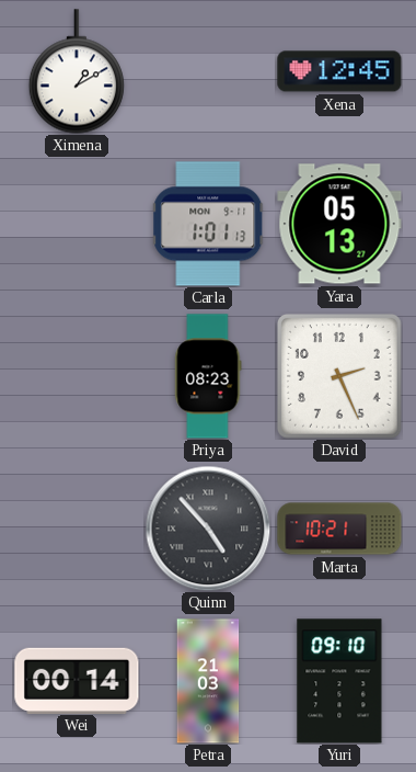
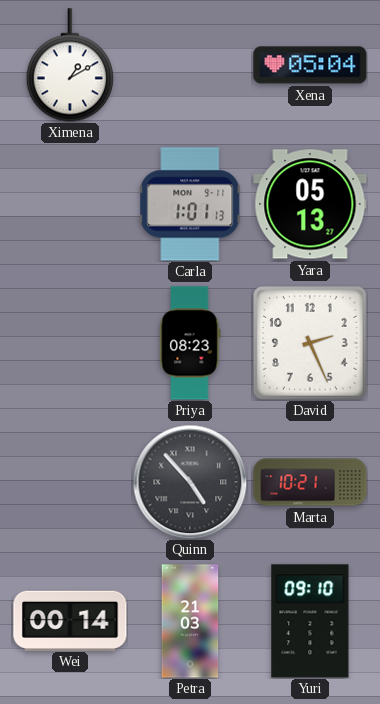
Xena: 12:45 -> 05:04 (310, 65)
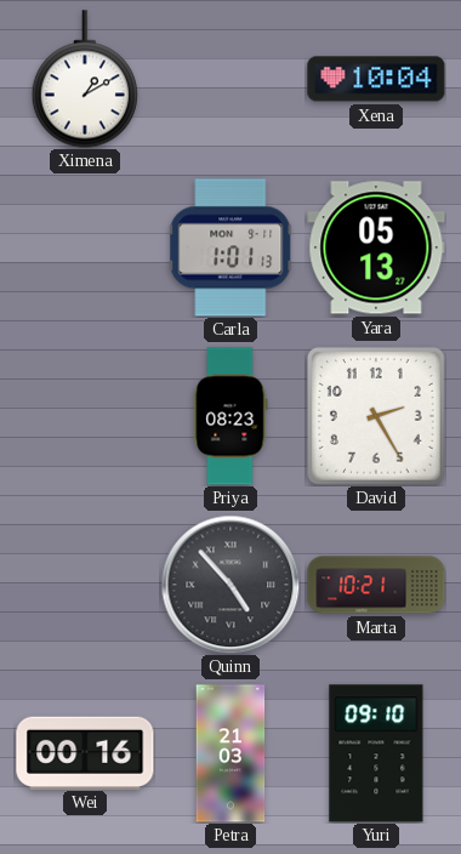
Xena: 05:04 -> 10:04 (376, 79)
David: 2:26 -> 2:25 (377, 416)
Wei: 00:14 -> 00:16 (85, 752)
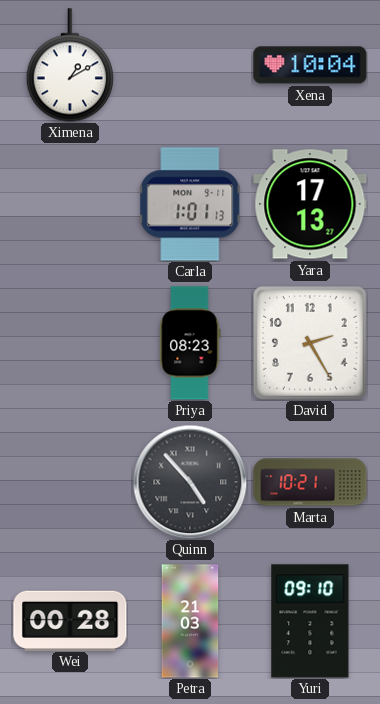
Yara: 05:13 -> 17:13 (310, 204)
Wei: 00:16 -> 00:28 (70, 620)
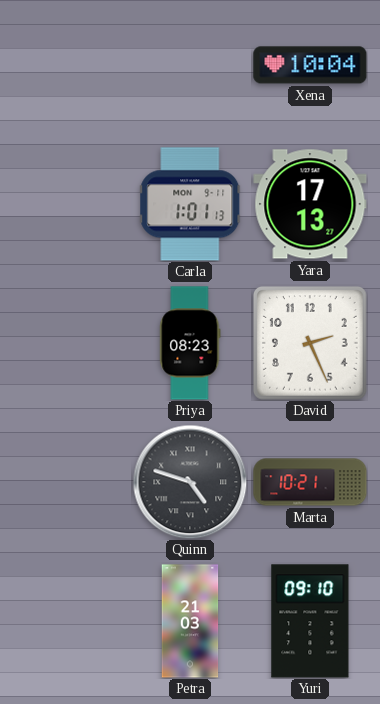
Ximena: 1:10 -> none (70, 65)
David: 2:25 -> 2:26 (311, 343)
Quinn: 4:53 -> 4:48 (190, 482)
Wei: 00:28 -> none (70, 620)
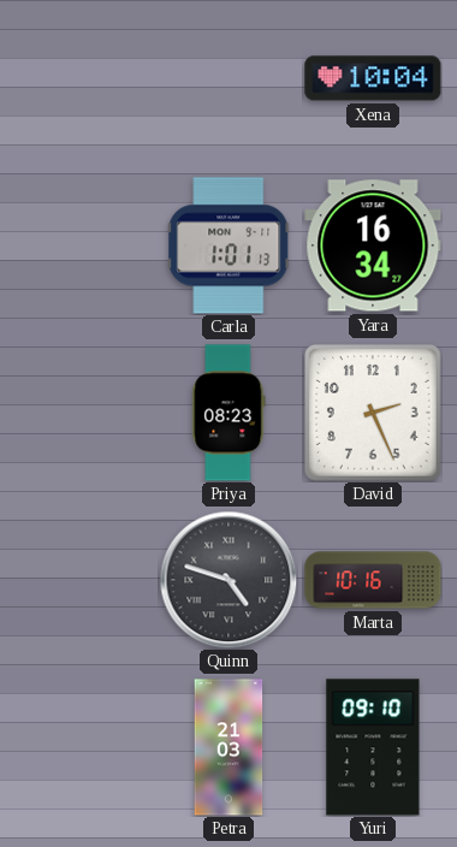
Yara: 17:13 -> 16:34 (373, 245)
Marta: 10:21 -> 10:16 (373, 580)
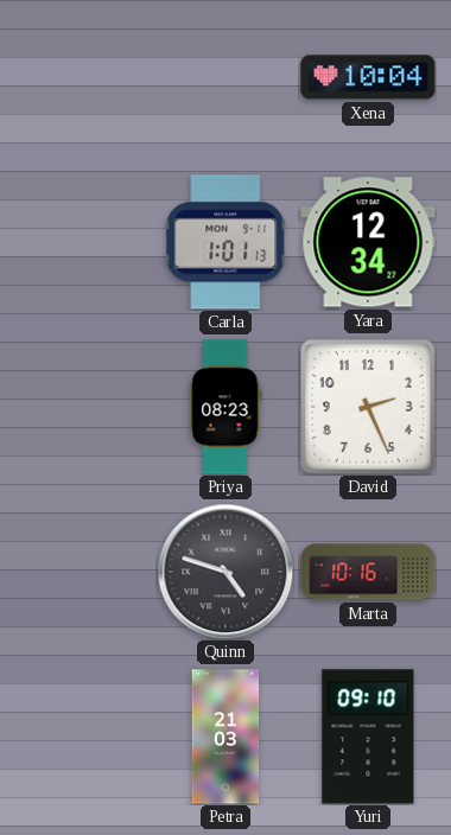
Yara: 16:34 -> 12:34 (368, 242)
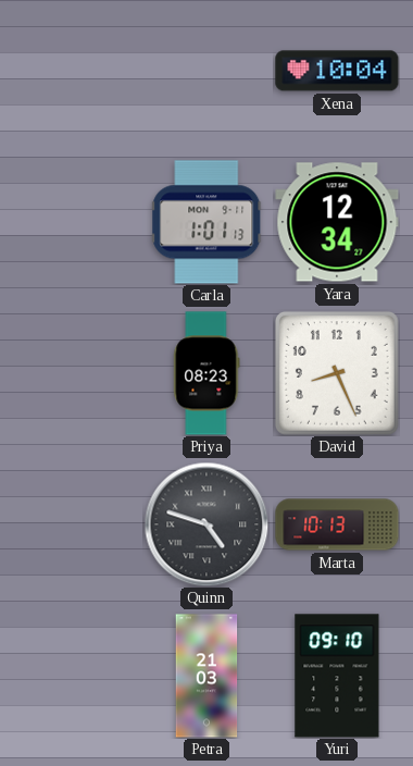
David: 2:26 -> 8:26 (338, 373)
Marta: 10:16 -> 10:13 (337, 524)
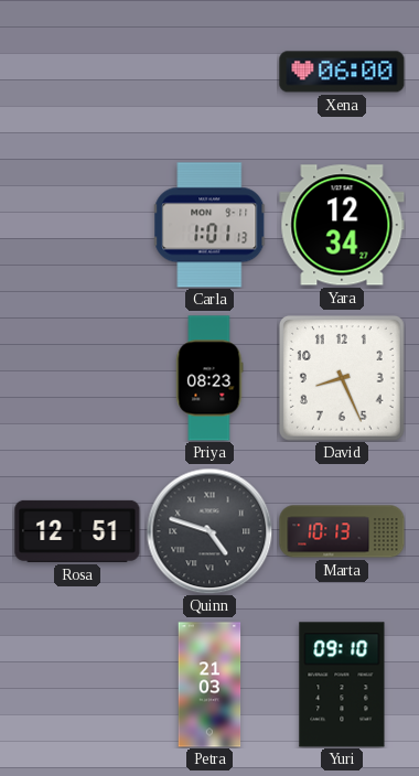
Xena: 10:04 -> 06:00 (342, 72)
Rosa: none -> 12:51 (77, 531)
